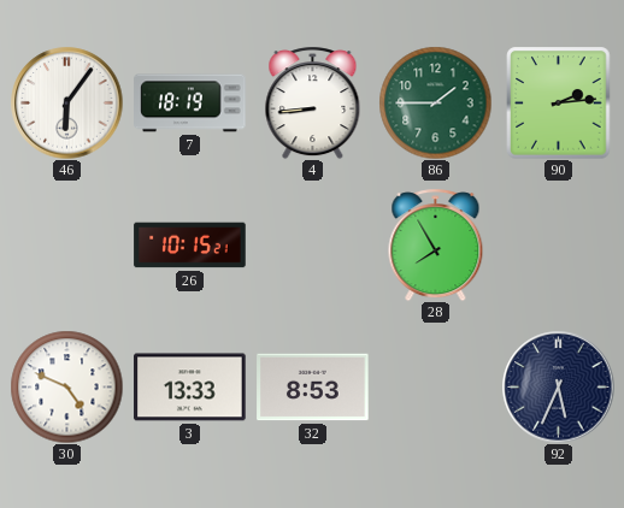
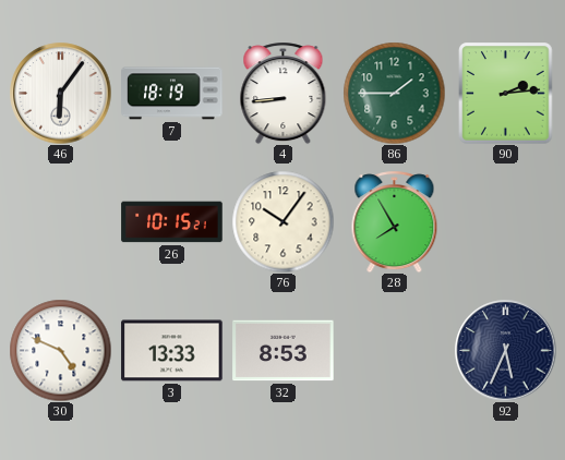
76: none -> 10:06 (282, 221)
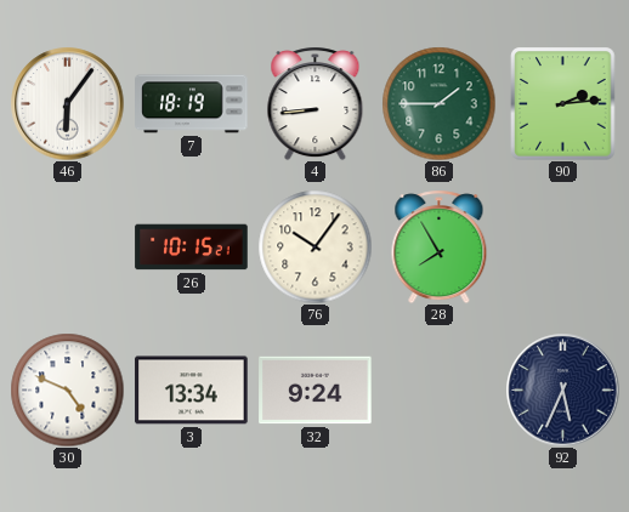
3: 13:33 -> 13:34 (192, 391)
32: 8:53 -> 9:24 (316, 391)
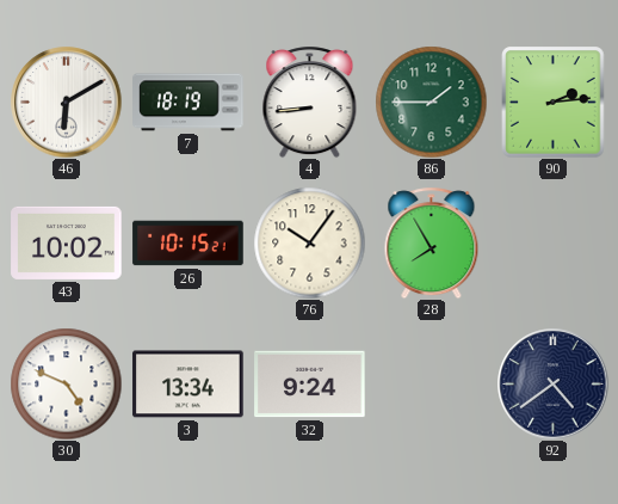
46: 6:06 -> 6:10 (66, 102)
43: none -> 10:02 (67, 242)
92: 5:34 -> 4:39 (552, 383)
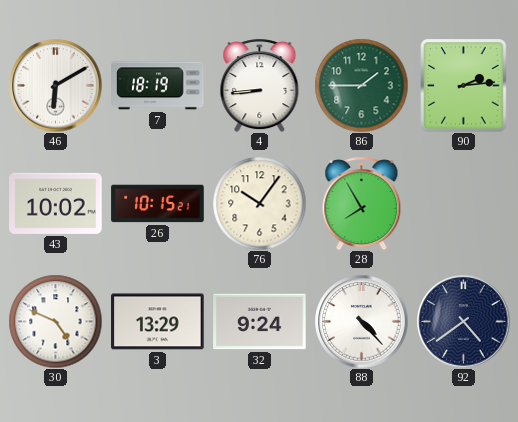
3: 13:34 -> 13:29 (158, 322)
88: none -> 4:23 (361, 321)
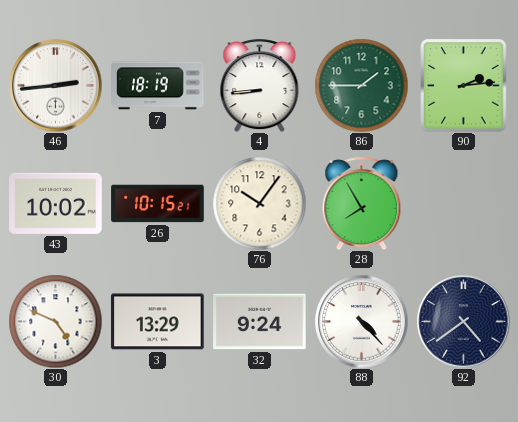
46: 6:10 -> 2:44 (55, 85)
